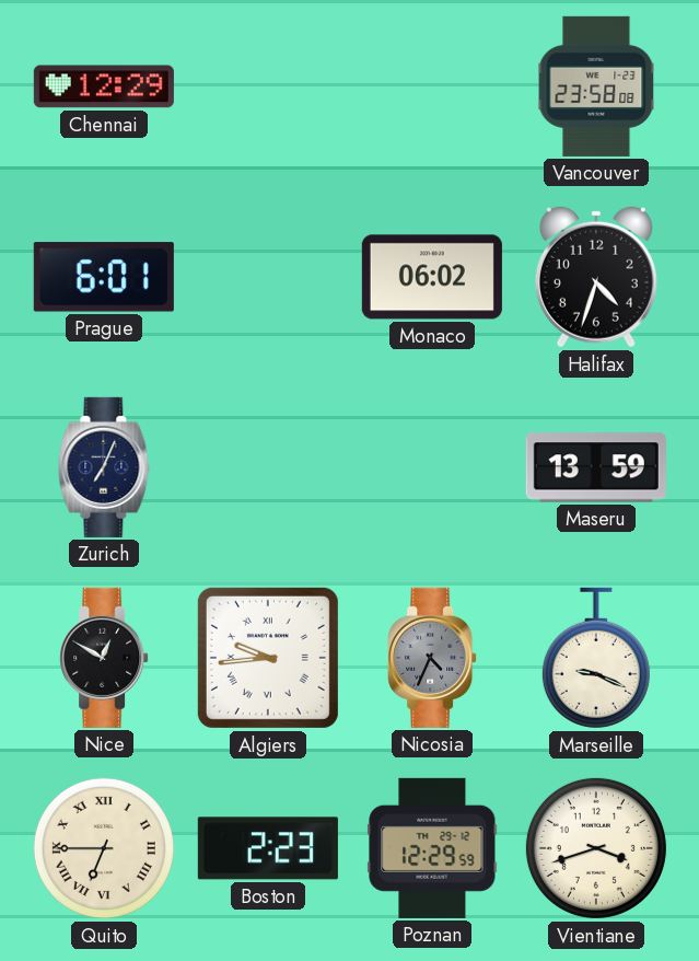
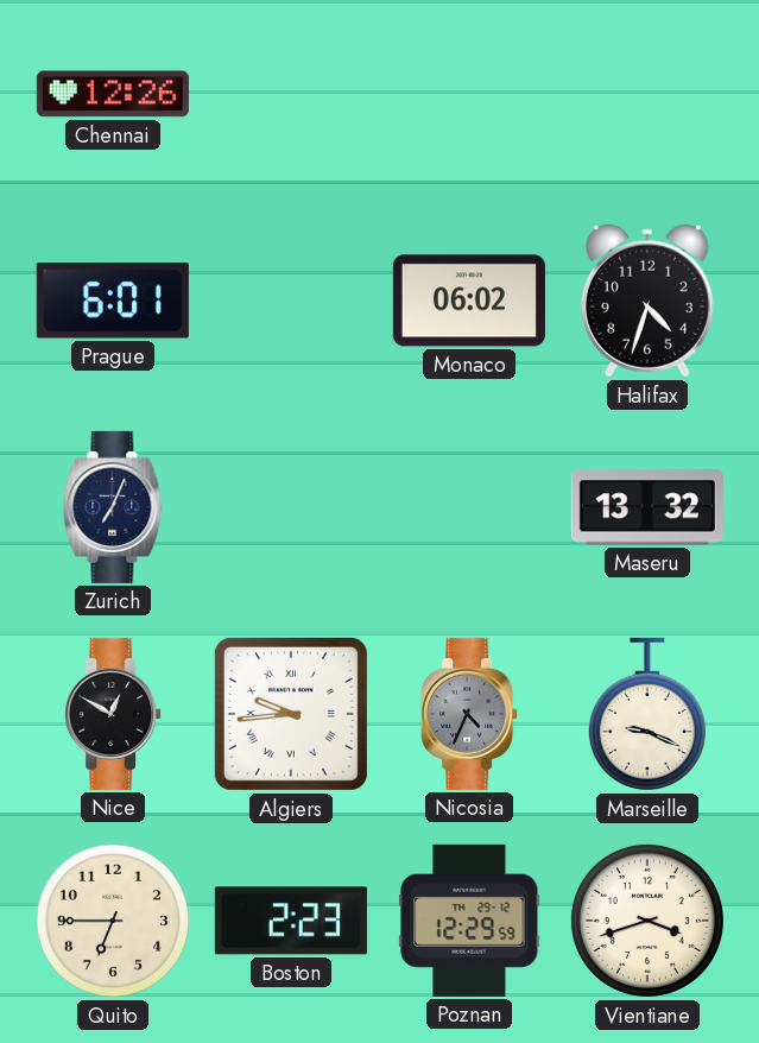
Chennai: 12:29 -> 12:26 (113, 94)
Vancouver: 23:58 -> none (596, 86)
Maseru: 13:59 -> 13:32 (647, 507)
Quito numerals: Roman -> Arabic (113, 921)
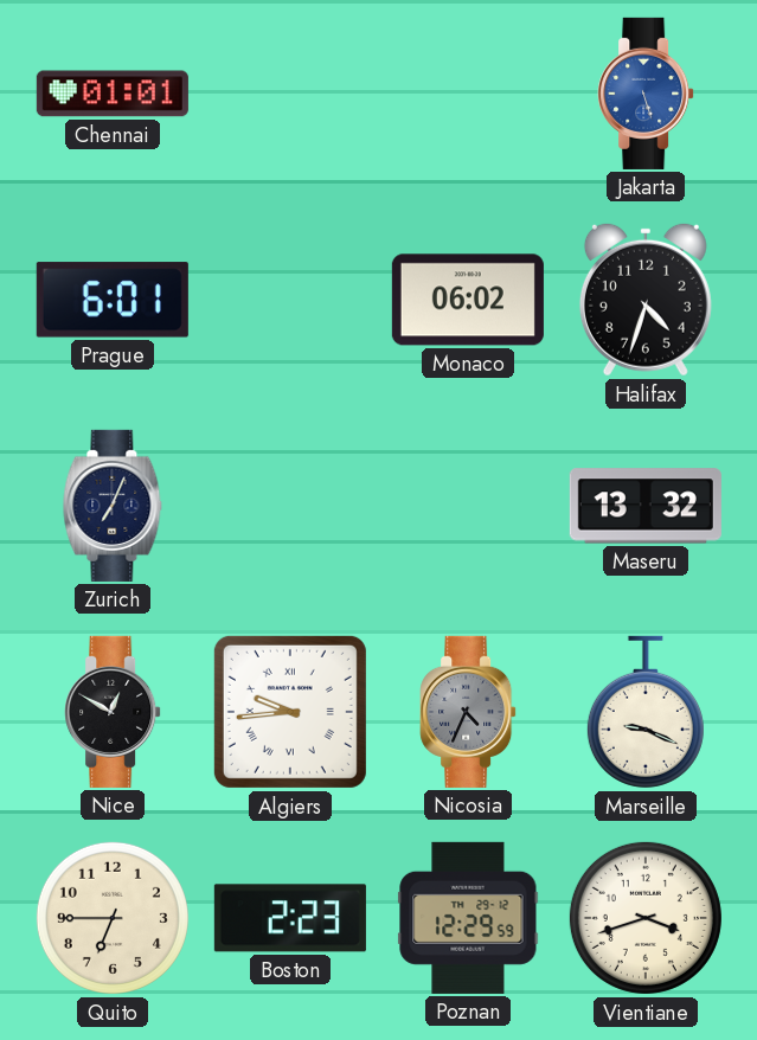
Chennai: 12:26 -> 01:01 (113, 94)
Jakarta: none -> 5:27 (646, 94)
